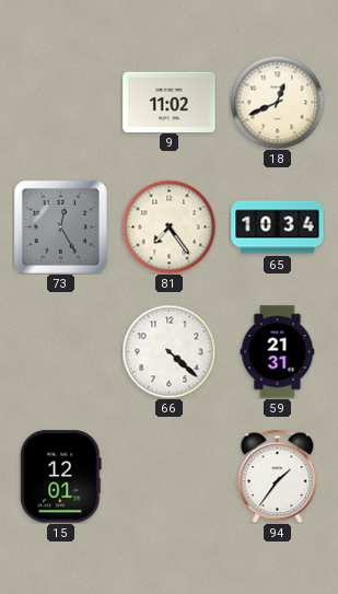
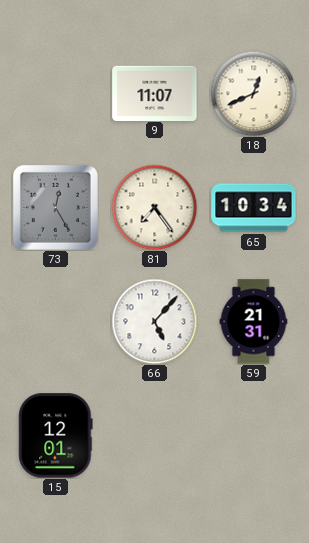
9: 11:02 -> 11:07 (155, 93)
66: 4:22 -> 5:07 (154, 321)
94: 1:36 -> none (278, 476)
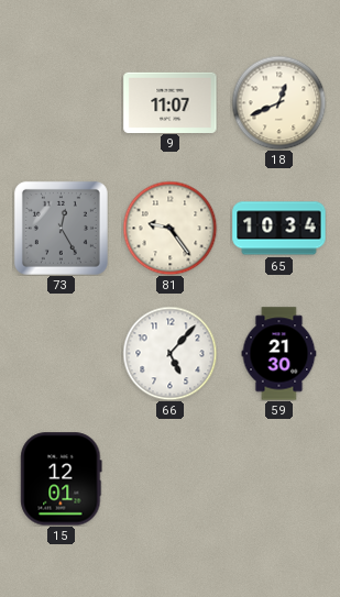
81: 7:24 -> 9:24 (169, 228)
59: 21:31 -> 21:30 (279, 354)
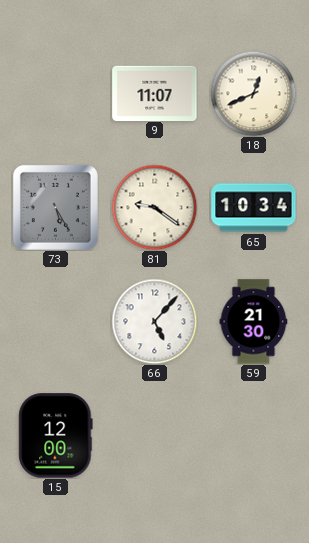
73: 12:25 -> 5:25 (55, 207)
81: 9:24 -> 9:21 (154, 207)
15: 12:01 -> 12:00 (56, 436)
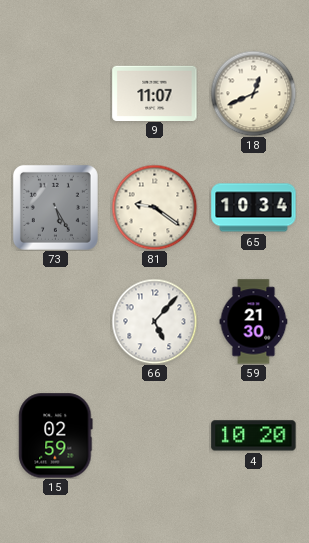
15: 12:00 -> 02:59 (56, 436)
4: none -> 10:20 (254, 436)
